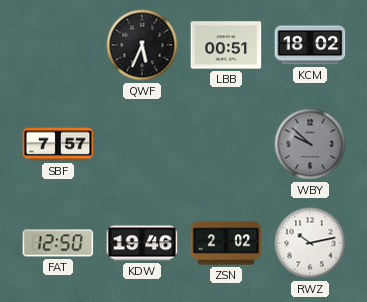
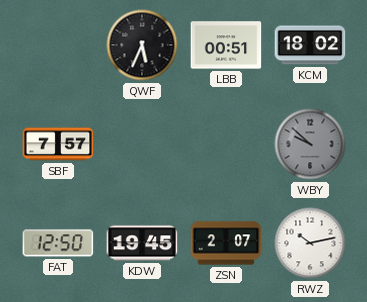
KDW: 19:46 -> 19:45 (142, 243)
ZSN: 2:02 -> 2:07 (226, 243)
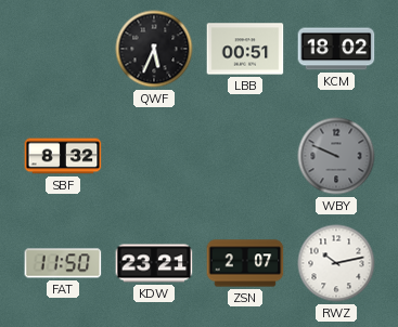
SBF: 7:57 -> 8:32 (63, 156)
WBY: 9:52 -> 9:49 (336, 156)
FAT: 12:50 -> 11:50 (63, 263)
KDW: 19:45 -> 23:21 (154, 263)
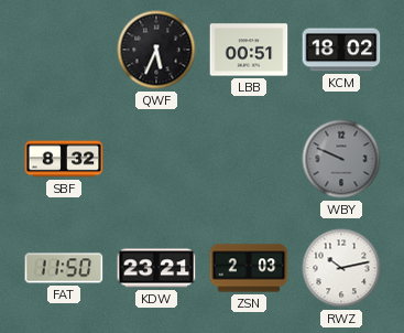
ZSN: 2:07 -> 2:03 (249, 268)
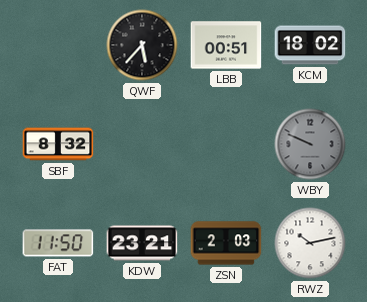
QWF: 5:34 -> 5:37 (142, 45)
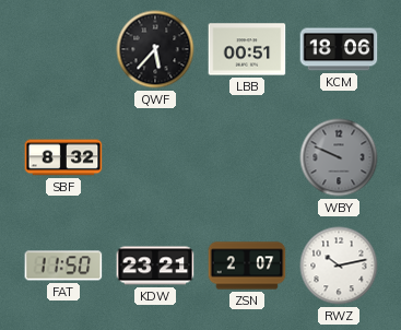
KCM: 18:02 -> 18:06 (339, 49)
ZSN: 2:03 -> 2:07 (247, 266)
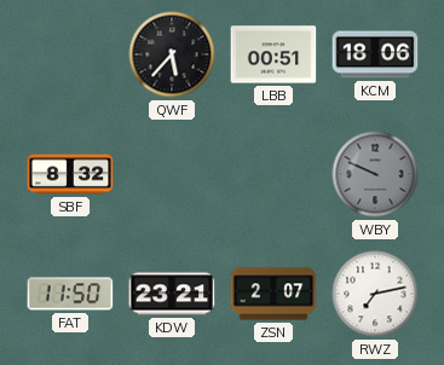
RWZ: 10:13 -> 7:13 (375, 294)
